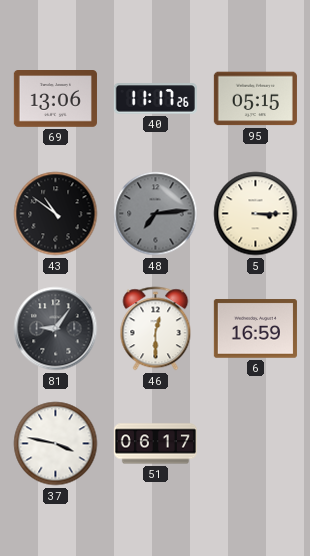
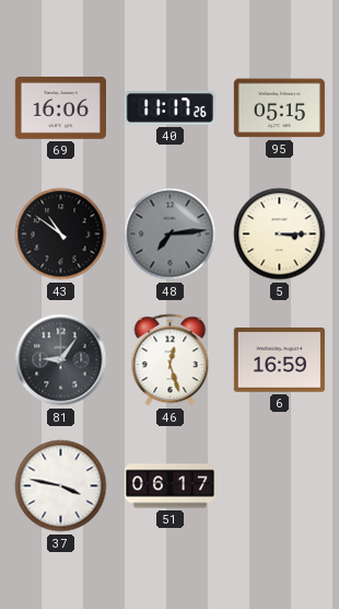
69: 13:06 -> 16:06 (60, 108)
46: 12:30 -> 12:27 (171, 360)
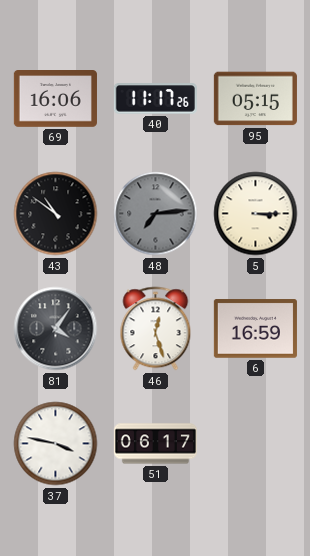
81: 9:06 -> 4:06 (56, 329)
